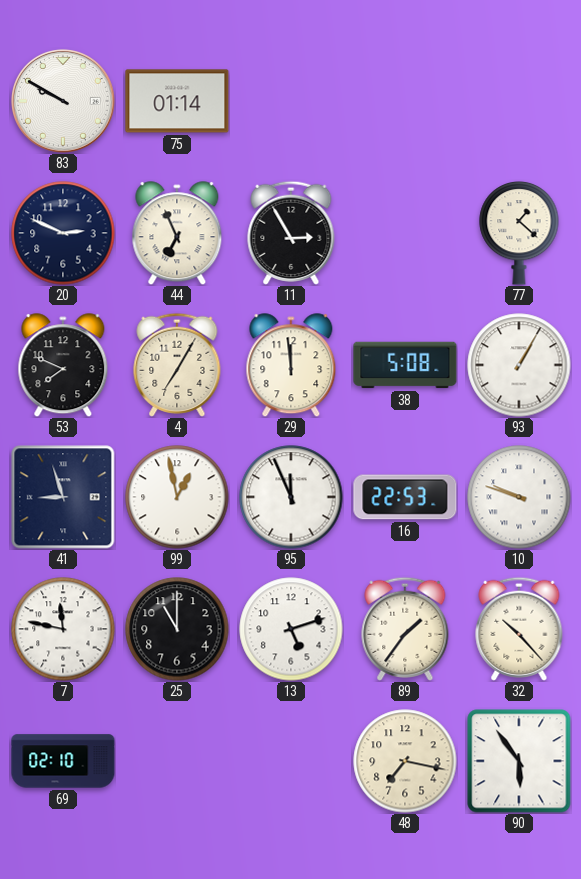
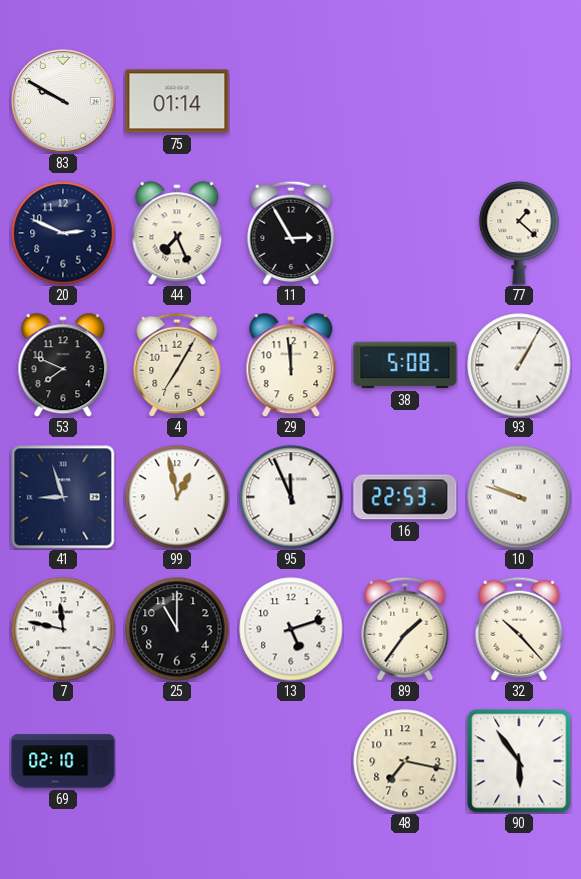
44: 6:56 -> 7:26 (177, 233)
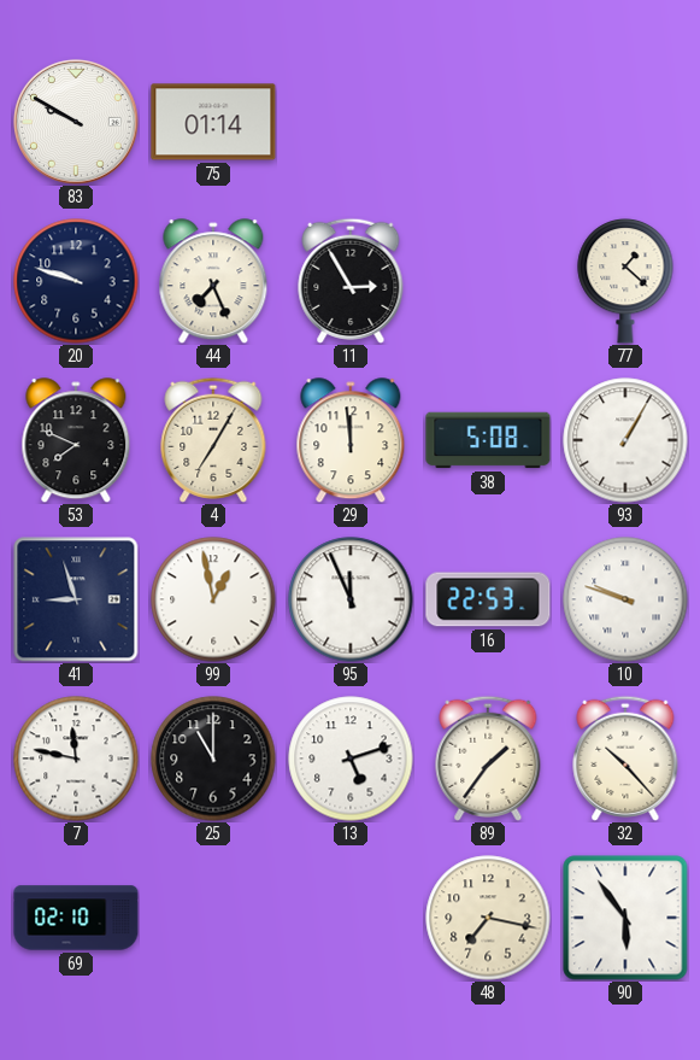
20: 2:49 -> 9:48 (76, 281)
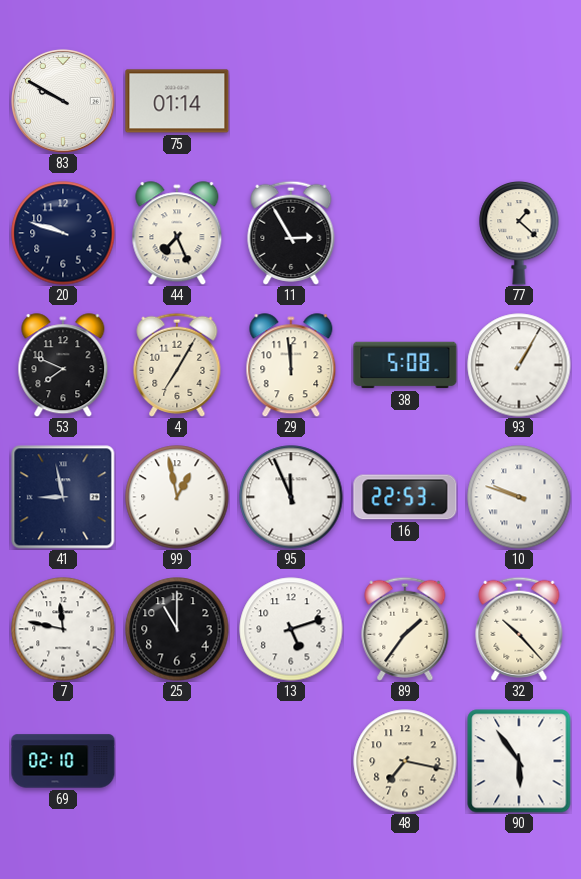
41: 8:57 -> 8:58 (63, 497)
